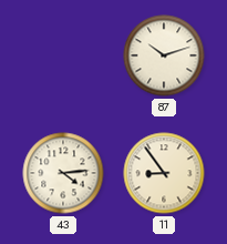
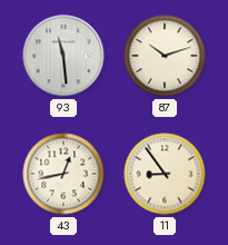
93: none -> 11:29 (63, 56)
43: 4:14 -> 12:43 (63, 174)
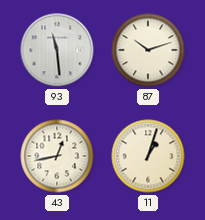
11: 8:54 -> 1:03 (148, 156)
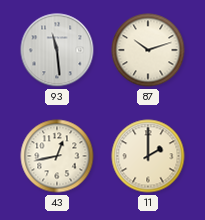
11: 1:03 -> 2:00 (148, 156)
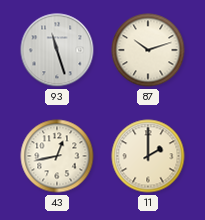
93: 11:29 -> 11:27 (57, 50)
